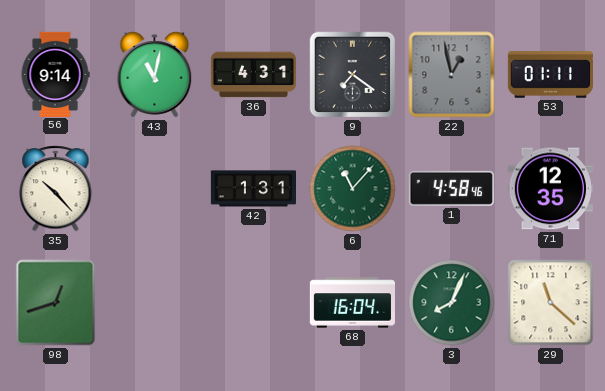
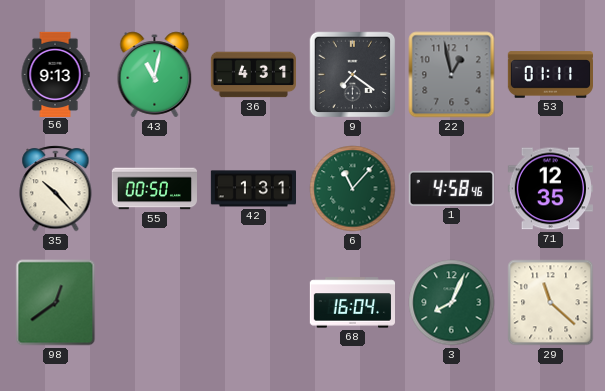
56: 9:14 -> 9:13 (55, 74)
55: none -> 00:50 (154, 189)
98: 12:42 -> 12:39 (56, 303)
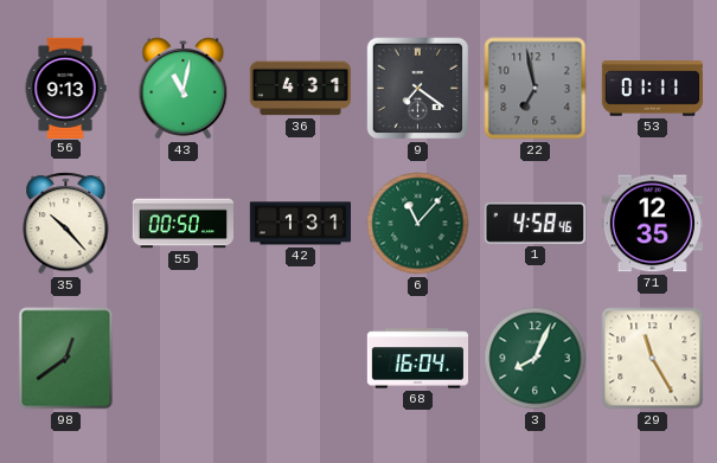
22: 12:58 -> 6:58 (536, 89)
29: 11:22 -> 11:25 (653, 359)
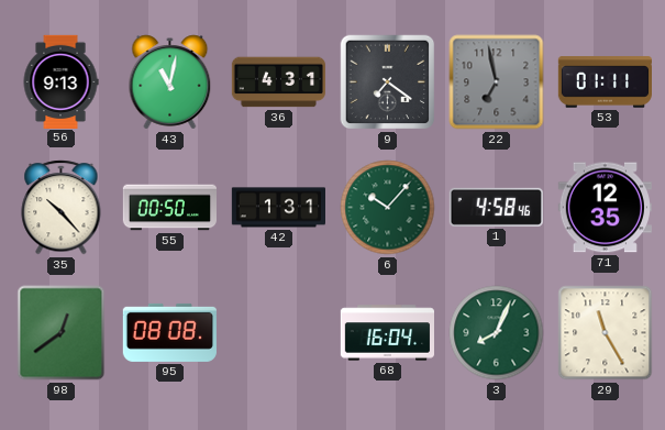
6: 11:07 -> 10:07 (388, 208)
95: none -> 08:08 (169, 332)
